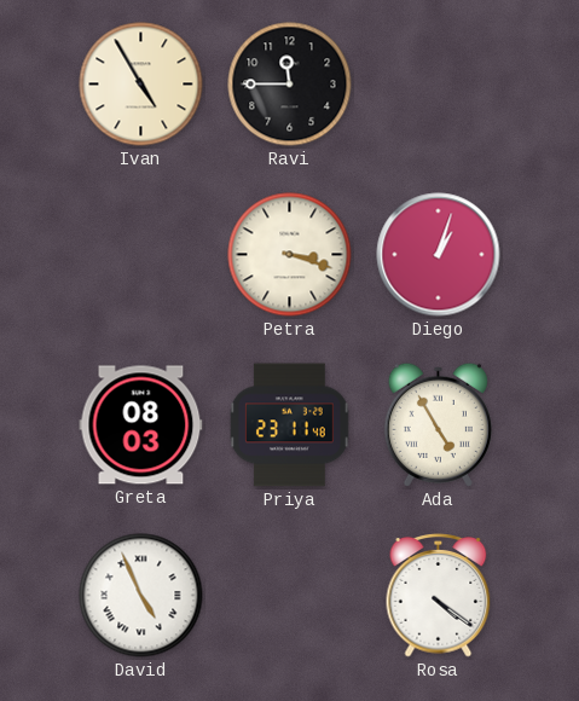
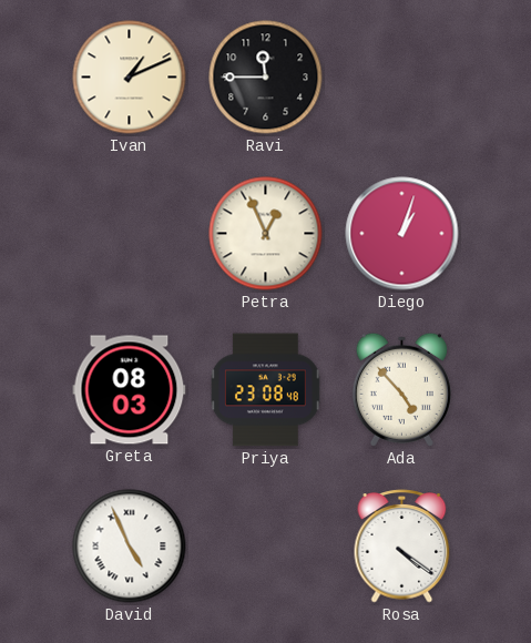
Ivan: 4:55 -> 1:11 (130, 78)
Petra: 3:18 -> 12:56 (266, 234)
Priya: 23:11 -> 23:08 (265, 390)
Ada: 4:55 -> 4:53 (401, 389)
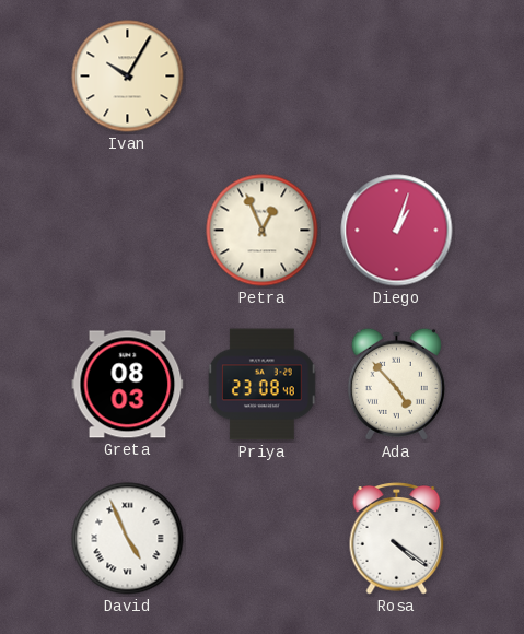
Ivan: 1:11 -> 10:05 (128, 77)
Ravi: 11:45 -> none (266, 78)
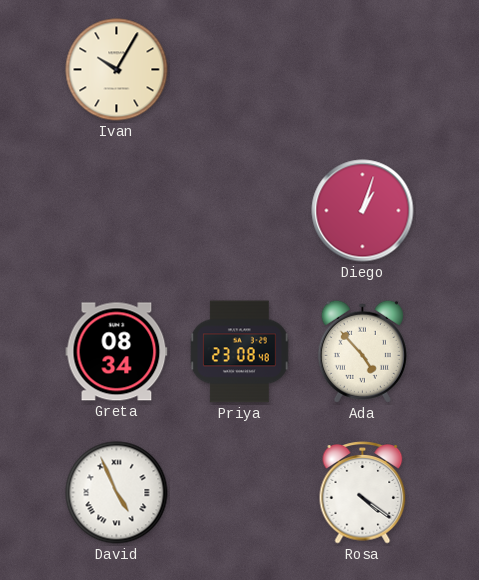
Petra: 12:56 -> none (263, 231)
Greta: 08:03 -> 08:34 (117, 352)
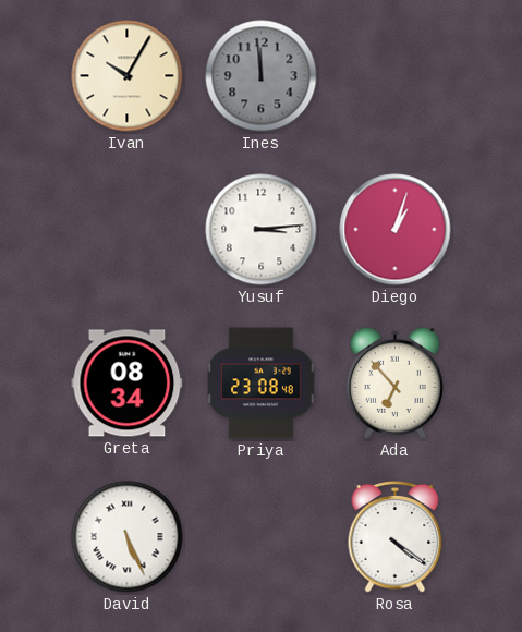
Ines: none -> 11:59 (262, 76)
Yusuf: none -> 3:14 (262, 230)
Ada: 4:53 -> 6:53 (394, 382)
David: 4:56 -> 5:26 (128, 537)
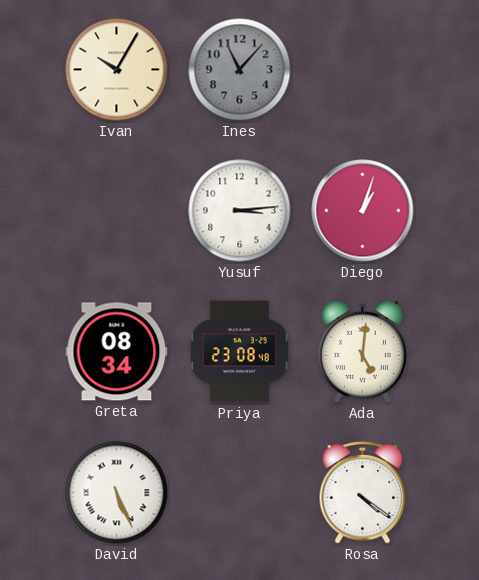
Ines: 11:59 -> 11:07 (240, 70)
Ada: 6:53 -> 5:01 (362, 351)
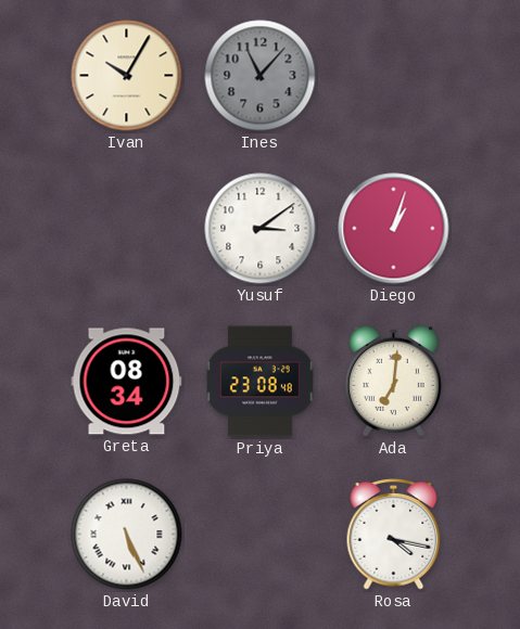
Yusuf: 3:14 -> 3:09 (261, 229)
Ada: 5:01 -> 7:01 (393, 381)
Rosa: 4:21 -> 4:17 (394, 535)
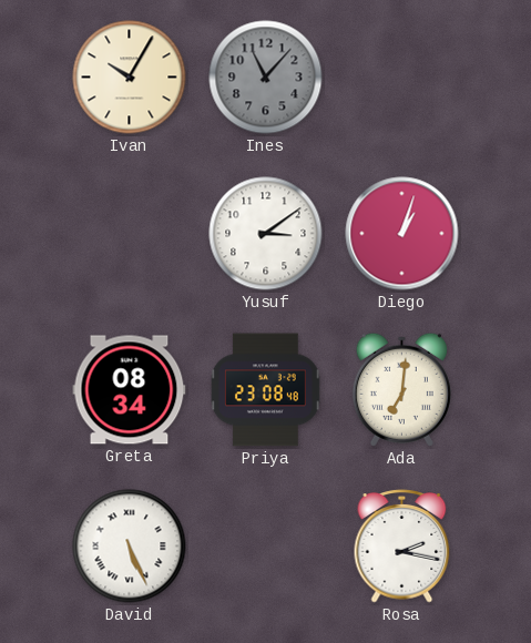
Rosa: 4:17 -> 2:17 (402, 547)
